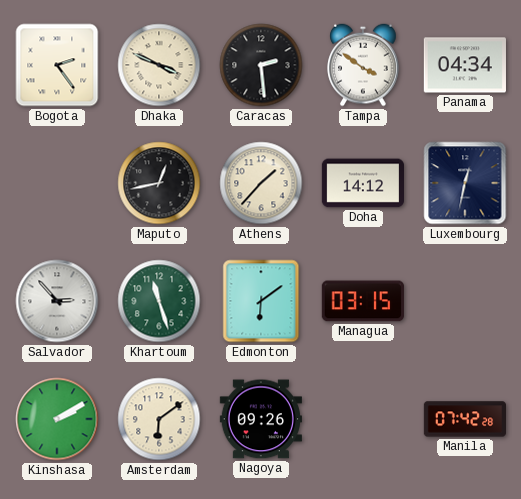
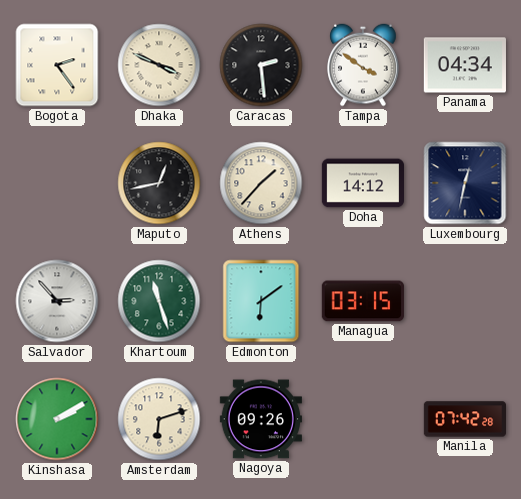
Amsterdam: 6:09 -> 6:12 (159, 419)
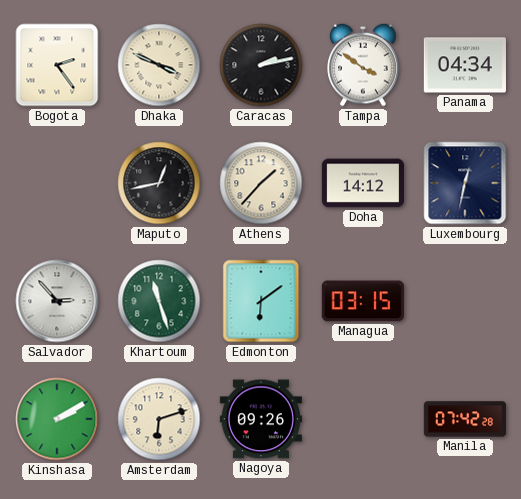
Caracas: 2:29 -> 2:13 (261, 65)
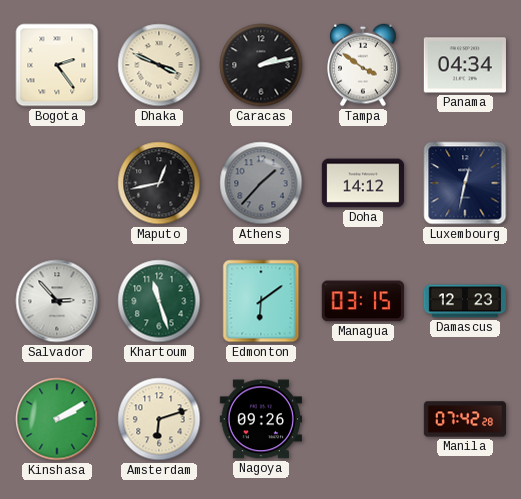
Athens dial: cream -> grey (261, 183)
Damascus: none -> 12:23 (464, 301)
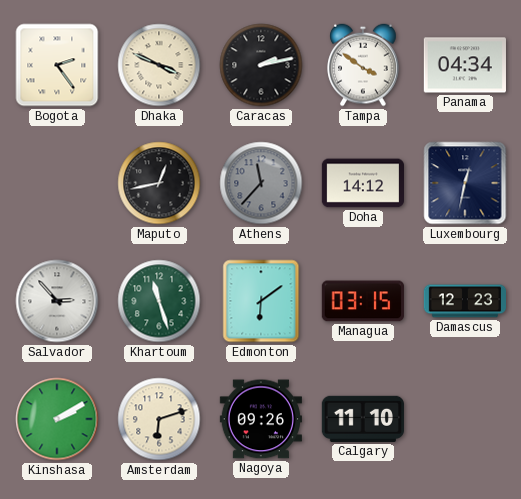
Athens: 1:37 -> 11:37 (261, 183)
Calgary: none -> 11:10 (363, 419)
Manila: 07:42 -> none (464, 419)
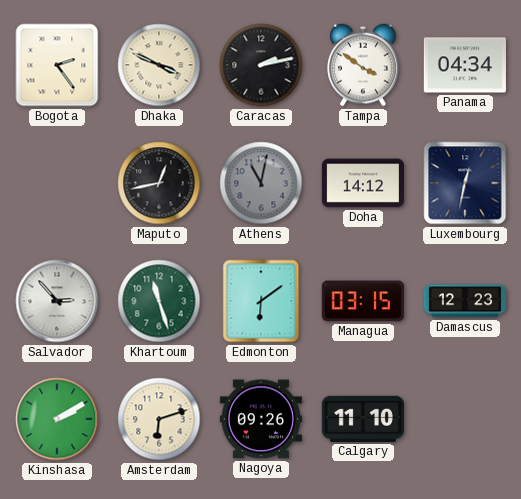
Athens: 11:37 -> 11:02 (261, 183)
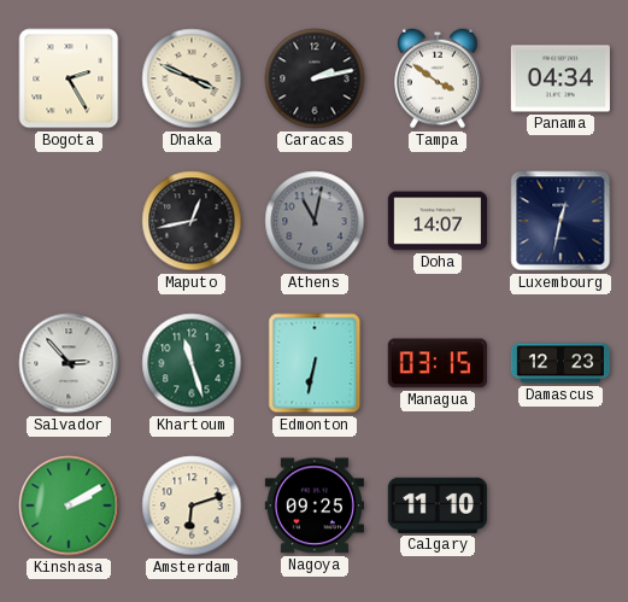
Bogota: 2:24 -> 2:25 (69, 78)
Doha: 14:12 -> 14:07 (436, 221)
Edmonton: 6:09 -> 6:32 (315, 363)
Nagoya: 09:26 -> 09:25 (315, 505)
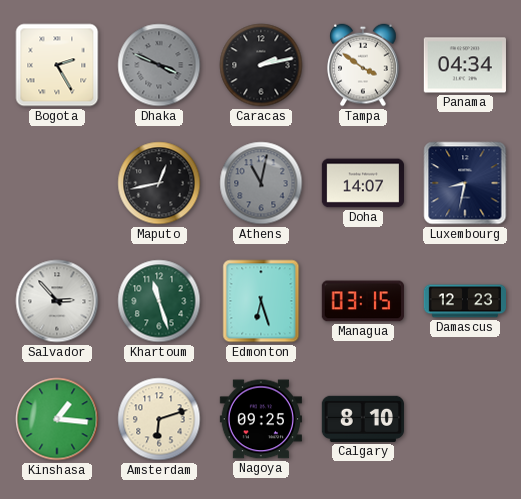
Dhaka dial: cream -> grey (159, 65)
Luxembourg: 12:32 -> 8:32 (465, 183)
Edmonton: 6:32 -> 6:27 (261, 301)
Kinshasa: 2:10 -> 1:16 (57, 419)
Calgary: 11:10 -> 8:10 (363, 419)
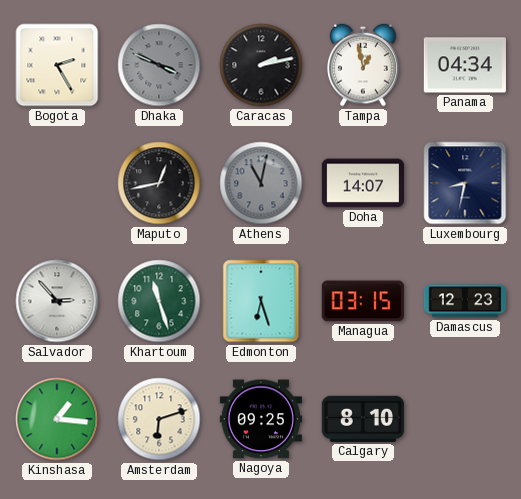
Tampa: 3:51 -> 12:58 (363, 65)
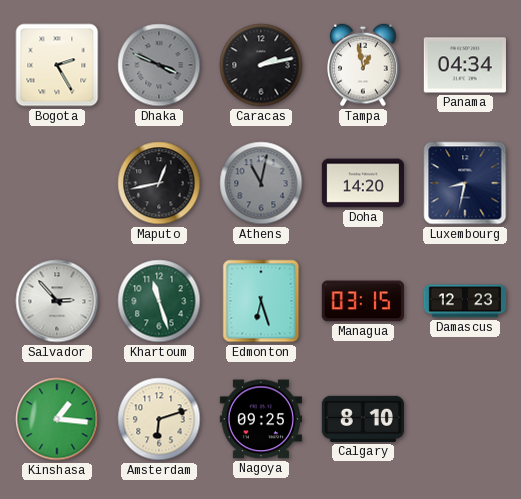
Doha: 14:07 -> 14:20 (362, 183)
